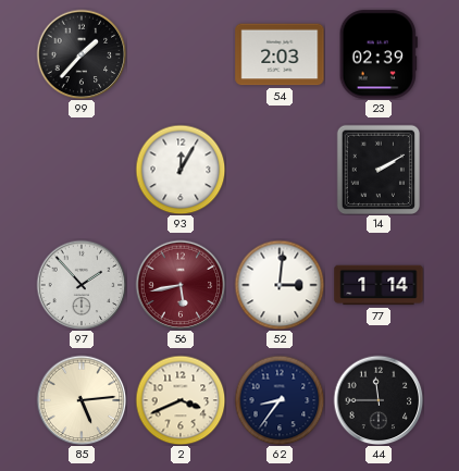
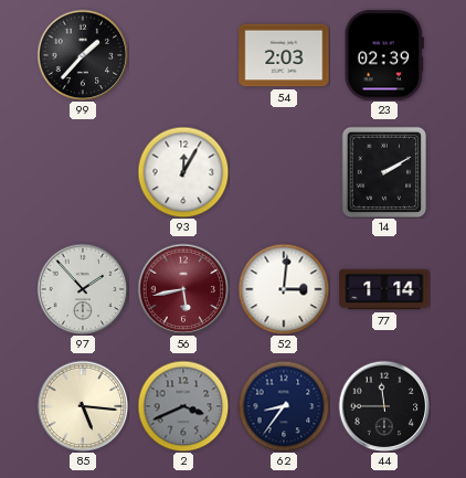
85: 5:14 -> 5:16 (83, 406)
2 dial: cream -> grey (183, 406)
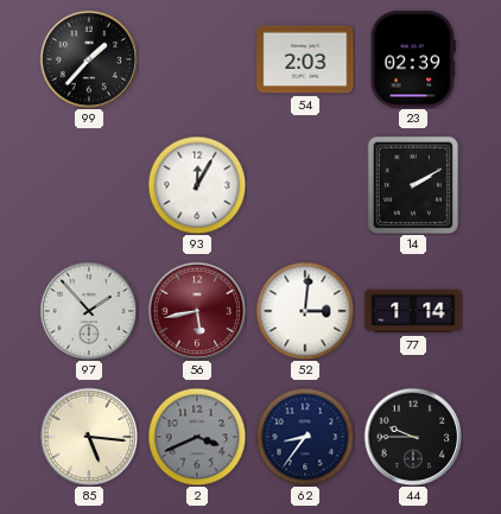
44: 11:45 -> 9:45 (413, 437)
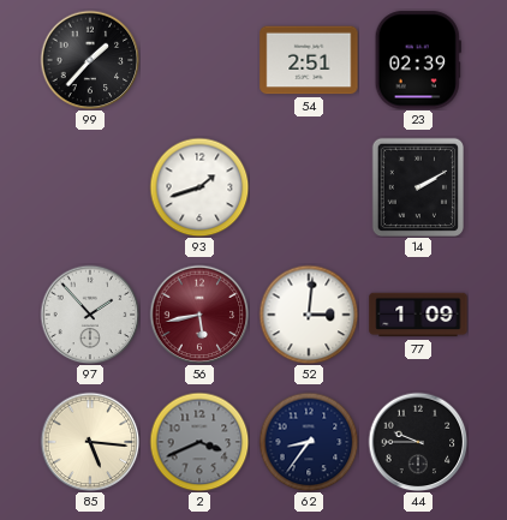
54: 2:03 -> 2:51 (309, 60)
93: 12:05 -> 1:42 (199, 187)
77: 1:14 -> 1:09 (418, 315)
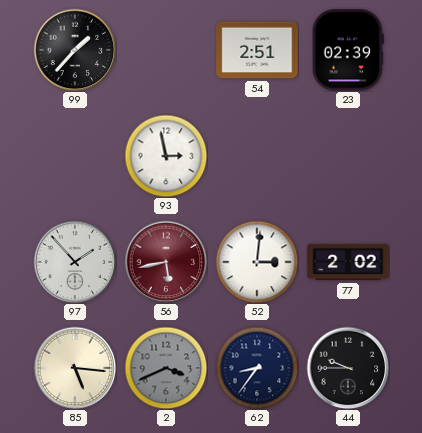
93: 1:42 -> 2:58 (166, 156)
14: 2:10 -> none (418, 187)
77: 1:09 -> 2:02 (348, 262)
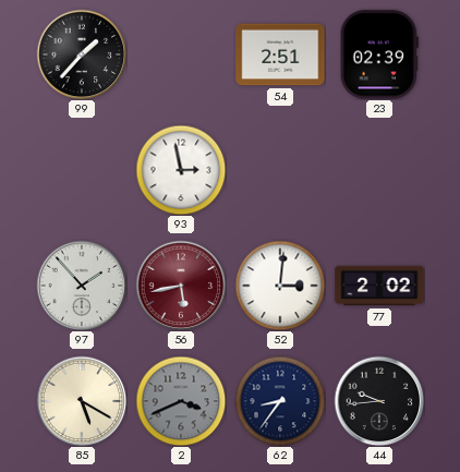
85: 5:16 -> 5:20 (82, 401)
44: 9:45 -> 9:44 (379, 401)
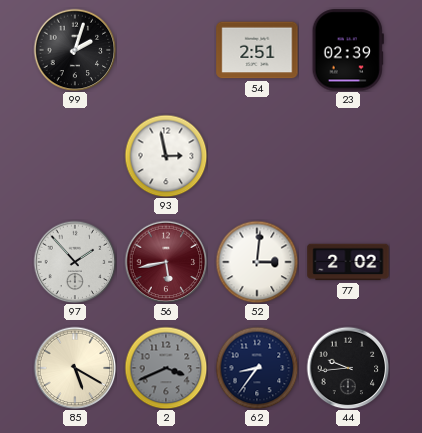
99: 1:37 -> 2:03 (75, 50)
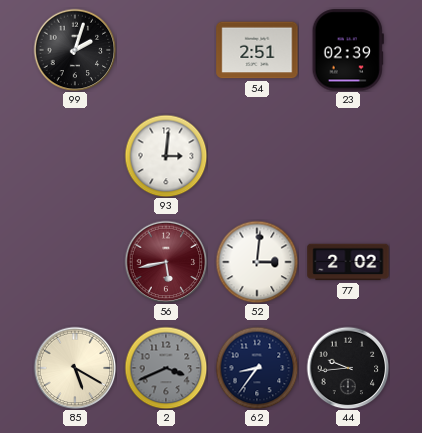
93: 2:58 -> 3:01 (166, 156)
97: 1:53 -> none (75, 262)
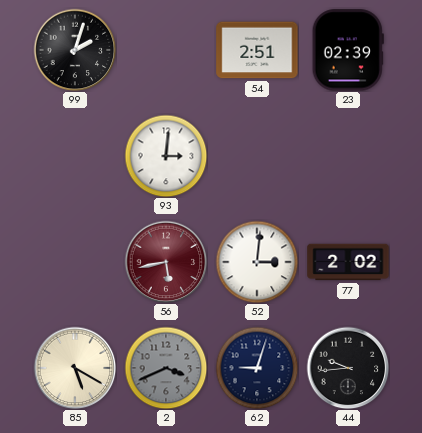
62: 8:36 -> 9:03 (257, 368)
